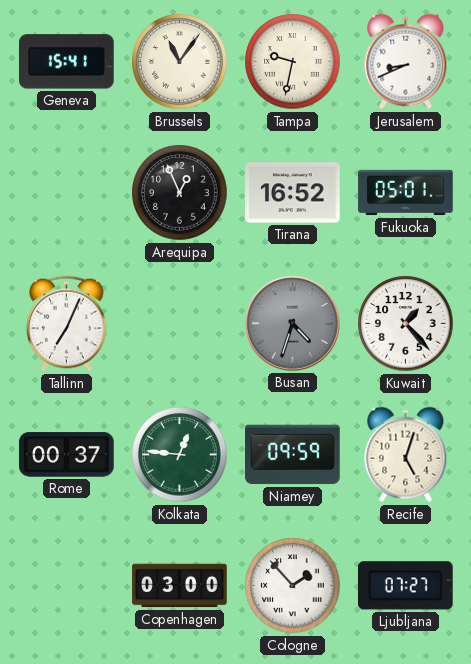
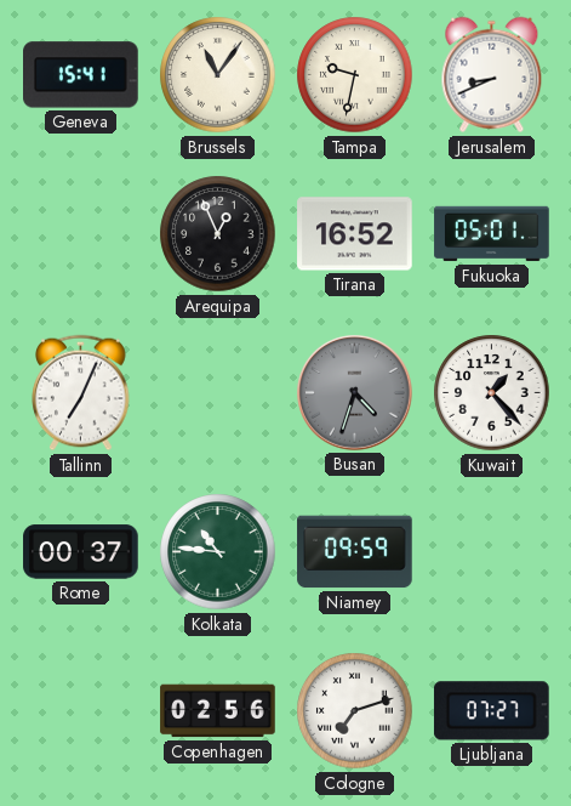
Kolkata: 12:46 -> 10:46 (218, 552)
Recife: 5:03 -> none (406, 455)
Copenhagen: 03:00 -> 02:56 (218, 711)
Cologne: 1:53 -> 7:12 (355, 711)
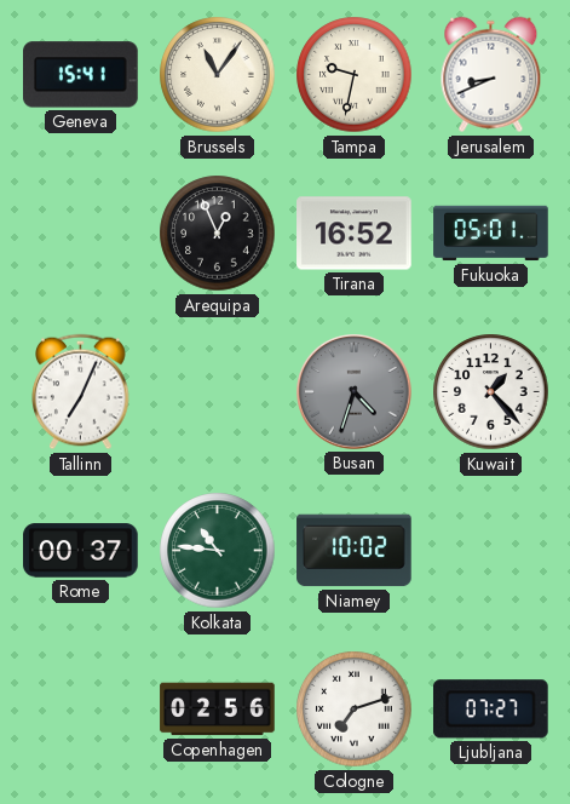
Niamey: 09:59 -> 10:02 (355, 551)
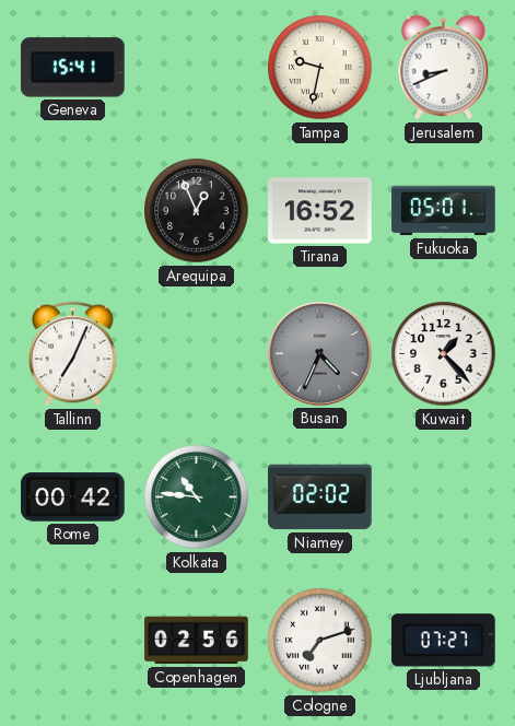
Brussels: 11:06 -> none (218, 75)
Busan: 4:33 -> 4:34 (320, 354)
Rome: 00:37 -> 00:42 (73, 497)
Niamey: 10:02 -> 02:02 (320, 497)
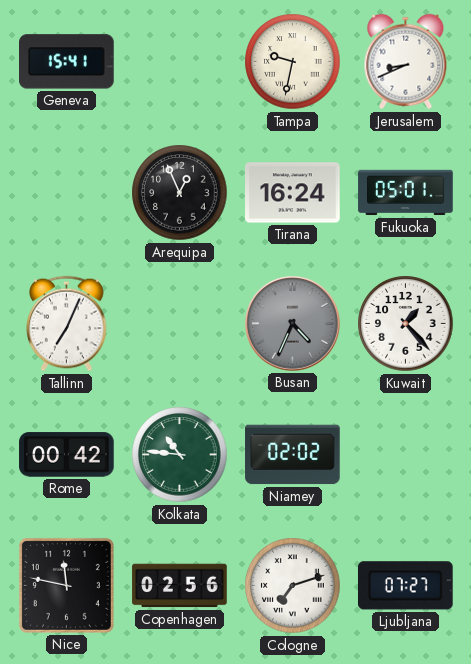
Tirana: 16:52 -> 16:24 (293, 193)
Nice: none -> 11:47 (66, 585)
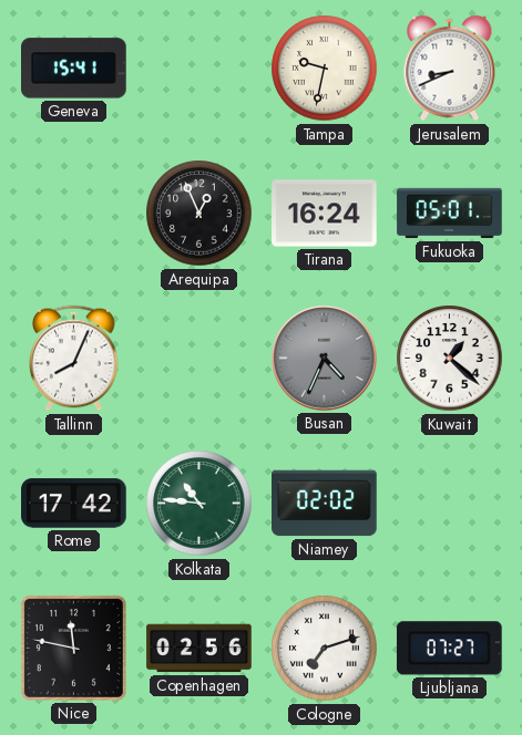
Tallinn: 7:04 -> 8:04 (74, 359)
Kuwait: 1:23 -> 1:22 (450, 359)
Rome: 00:42 -> 17:42 (74, 504)
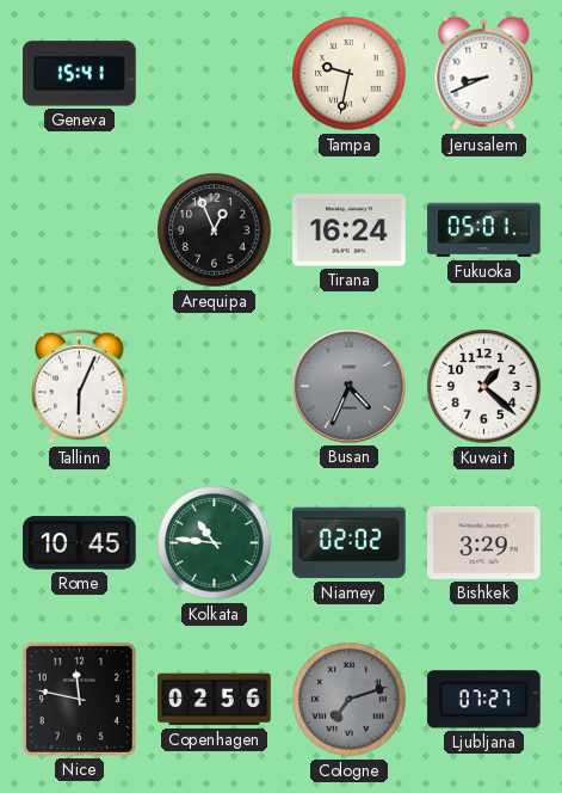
Tallinn: 8:04 -> 6:04 (80, 387)
Rome: 17:42 -> 10:45 (80, 543)
Bishkek: none -> 3:29 (484, 542)
Cologne dial: white -> grey (350, 700)
